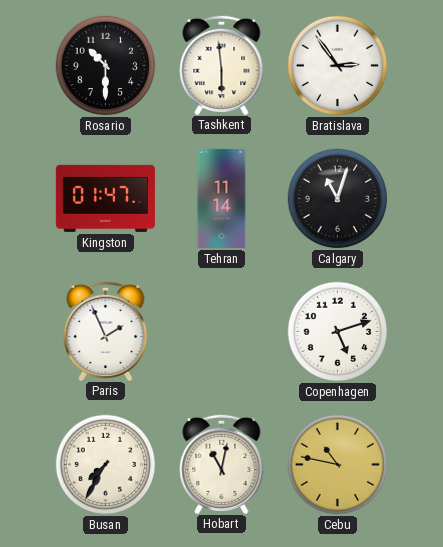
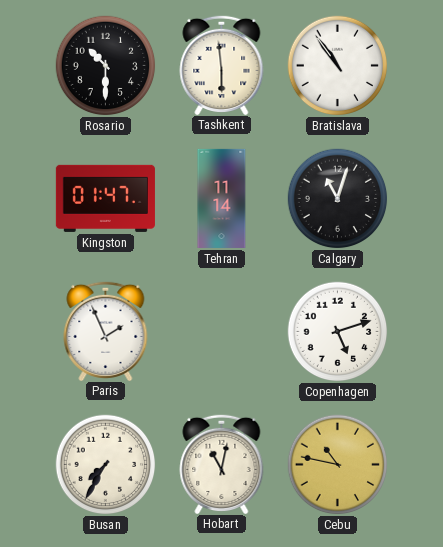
Bratislava: 2:54 -> 10:54 (338, 66)
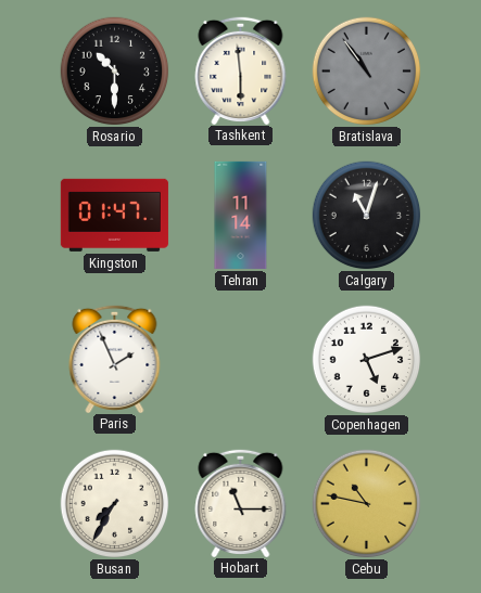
Bratislava dial: white -> grey (367, 72)
Hobart: 11:02 -> 11:15 (241, 502)
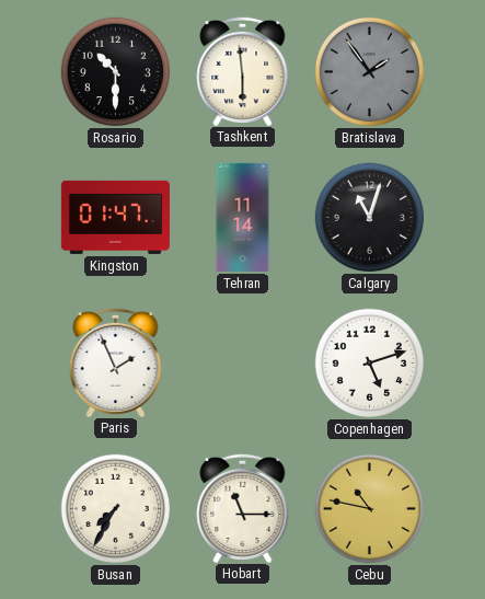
Bratislava: 10:54 -> 1:54 (370, 72)
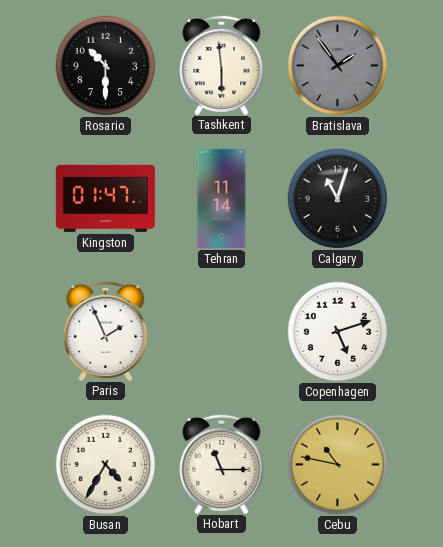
Busan: 7:35 -> 4:35 (106, 465)
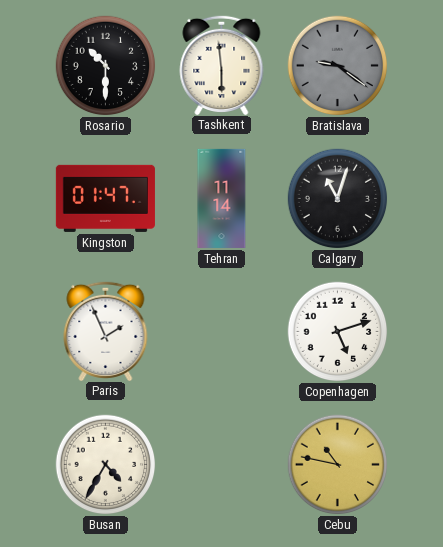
Bratislava: 1:54 -> 9:21 (338, 66)
Hobart: 11:15 -> none (222, 463)
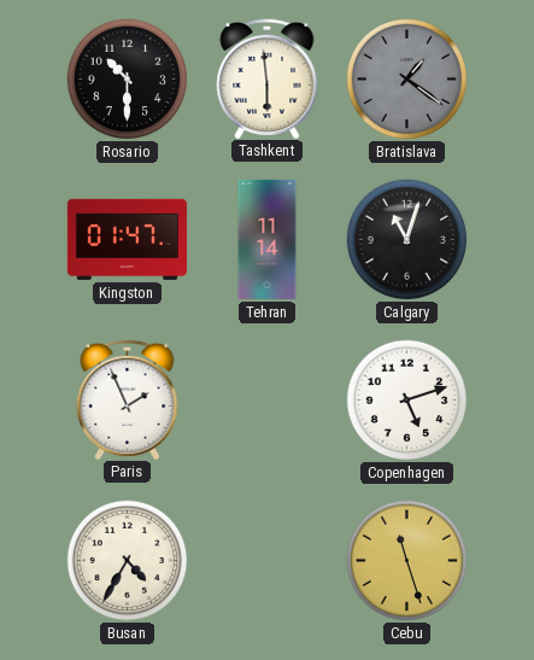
Bratislava: 9:21 -> 1:21 (407, 80)
Cebu: 10:47 -> 11:27 (407, 561)
